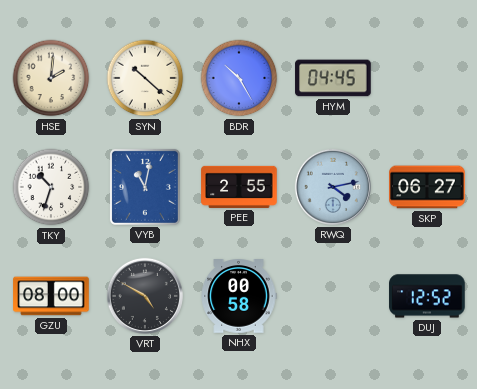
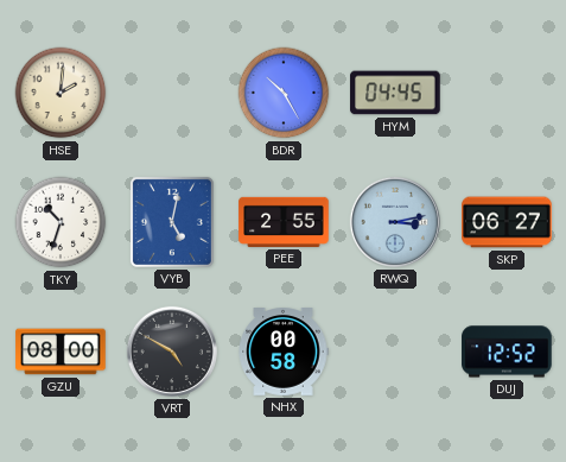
SYN: 10:22 -> none (145, 78)
VYB: 11:02 -> 5:02 (172, 222)
RWQ: 4:13 -> 3:13 (395, 222)
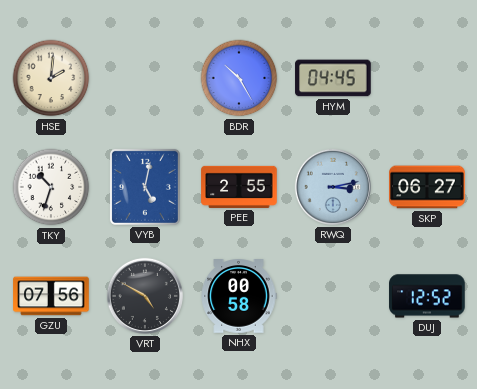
GZU: 08:00 -> 07:56 (51, 296)
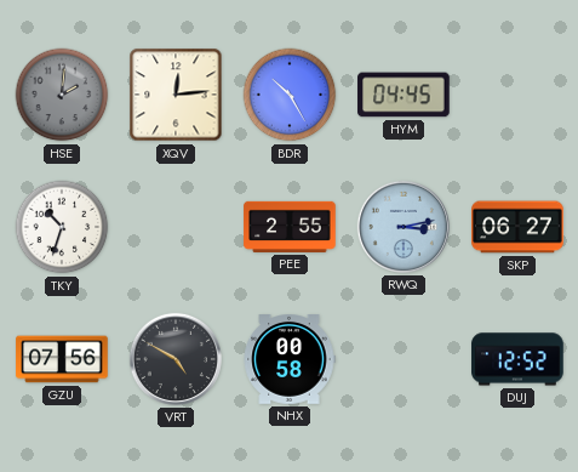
HSE dial: cream -> grey (62, 95)
XQV: none -> 12:14 (176, 95)
VYB: 5:02 -> none (145, 187)
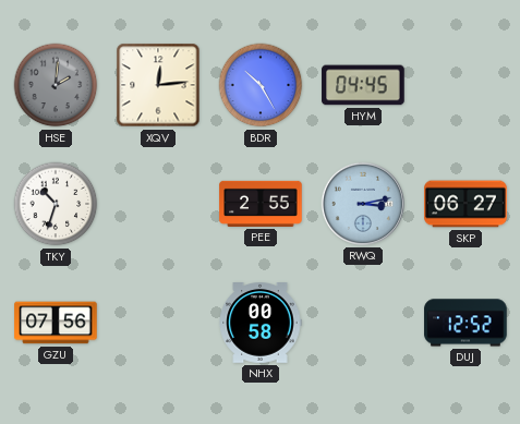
VRT: 4:50 -> none (176, 359)
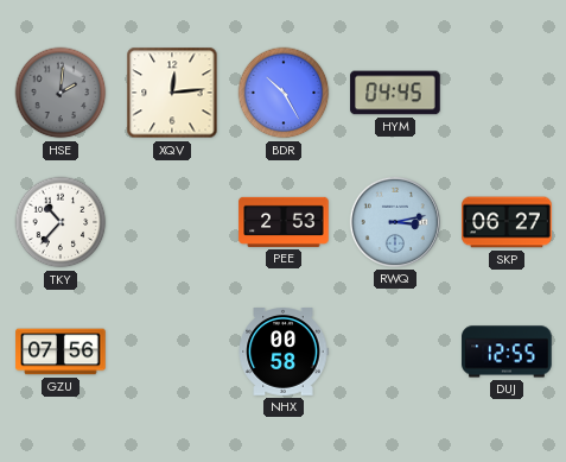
TKY: 10:33 -> 10:37 (61, 222)
PEE: 2:55 -> 2:53 (284, 222)
DUJ: 12:52 -> 12:55 (507, 352)
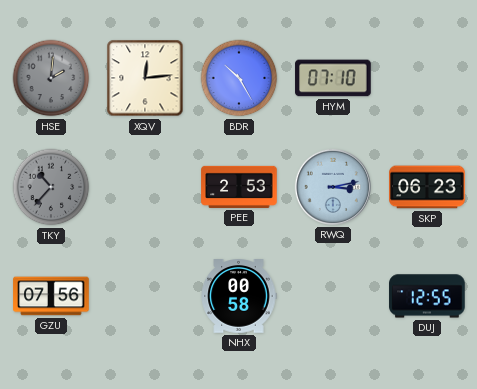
HYM: 04:45 -> 07:10 (333, 78)
TKY dial: white -> grey (51, 187)
SKP: 06:27 -> 06:23 (427, 187)
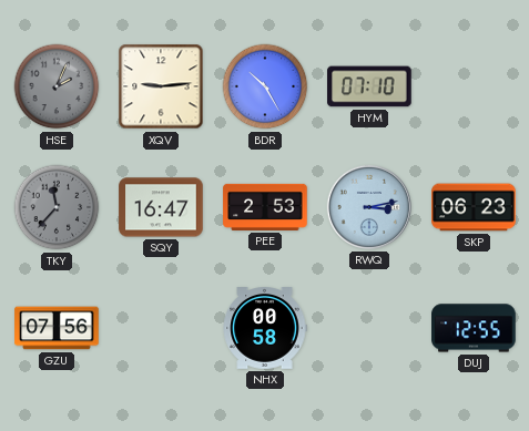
HSE: 2:01 -> 2:04 (57, 86)
XQV: 12:14 -> 9:14 (161, 86)
TKY: 10:37 -> 11:37 (57, 207)
SQY: none -> 16:47 (161, 207)
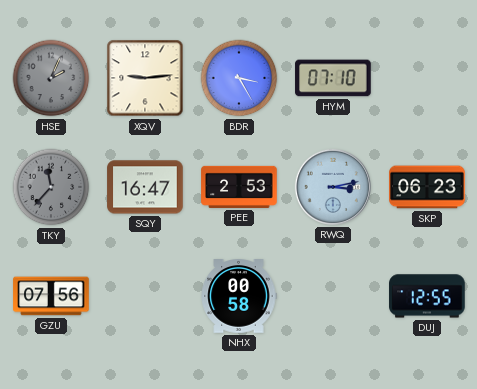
BDR: 10:25 -> 3:25 (239, 78)
